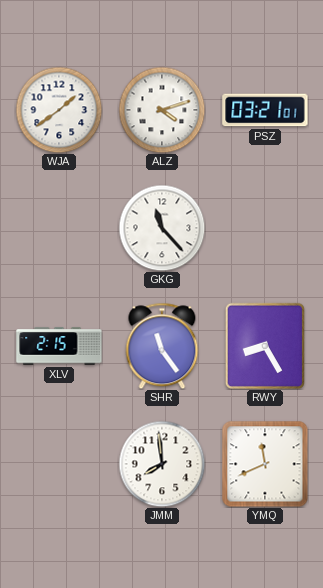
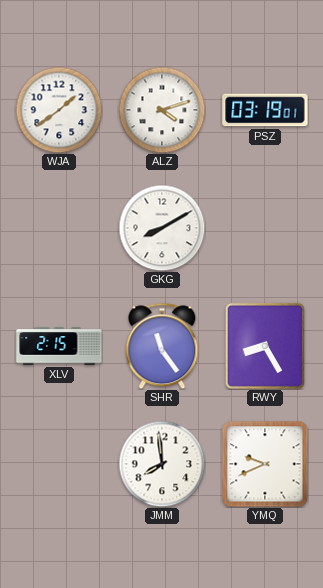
PSZ: 03:21 -> 03:19 (265, 110)
GKG: 11:23 -> 8:10 (162, 228)
YMQ: 11:41 -> 9:41 (265, 464)
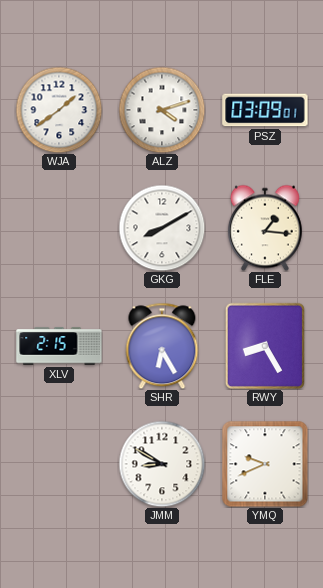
PSZ: 03:19 -> 03:09 (265, 110)
FLE: none -> 1:16 (265, 228)
SHR: 11:24 -> 6:25 (162, 346)
JMM: 7:59 -> 8:50 (162, 464)
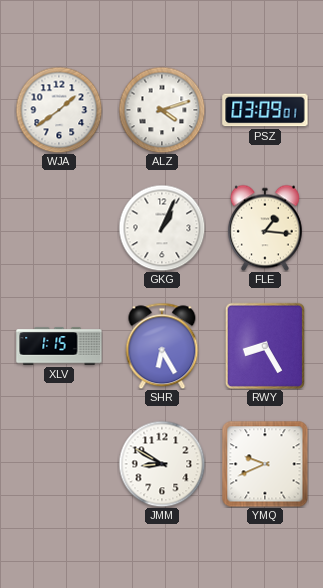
GKG: 8:10 -> 1:04 (162, 228)
XLV: 2:15 -> 1:15 (59, 346)
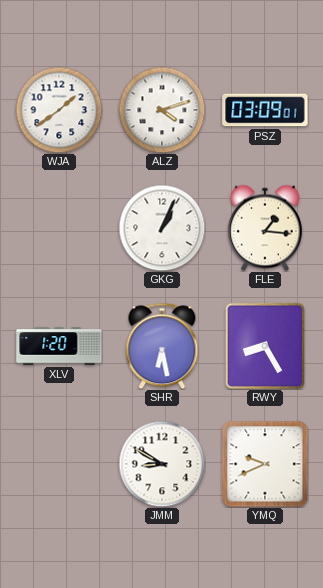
XLV: 1:15 -> 1:20 (59, 346)
SHR: 6:25 -> 6:28 (162, 346)
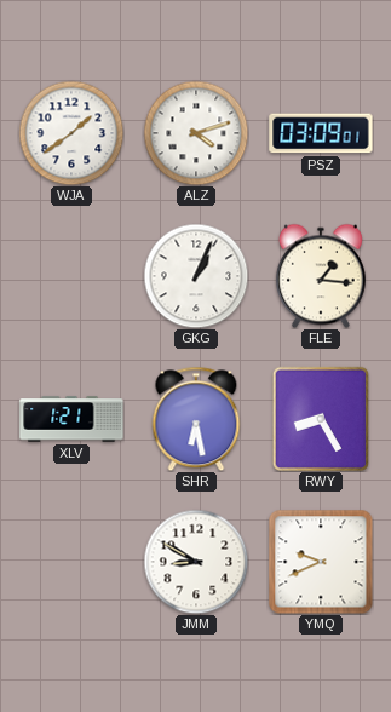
XLV: 1:20 -> 1:21 (71, 419)
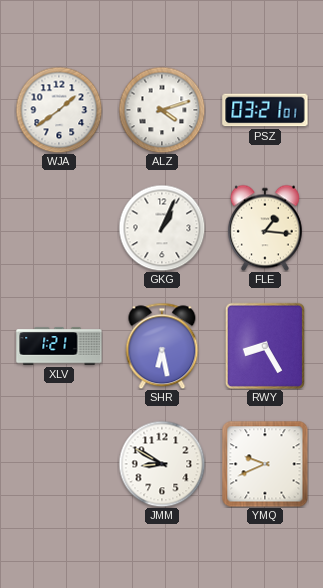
PSZ: 03:09 -> 03:21 (265, 110)
